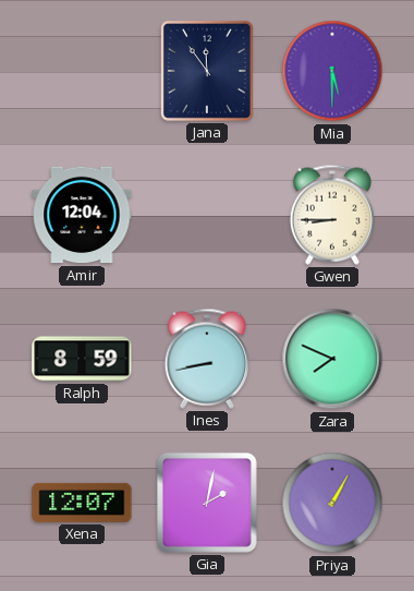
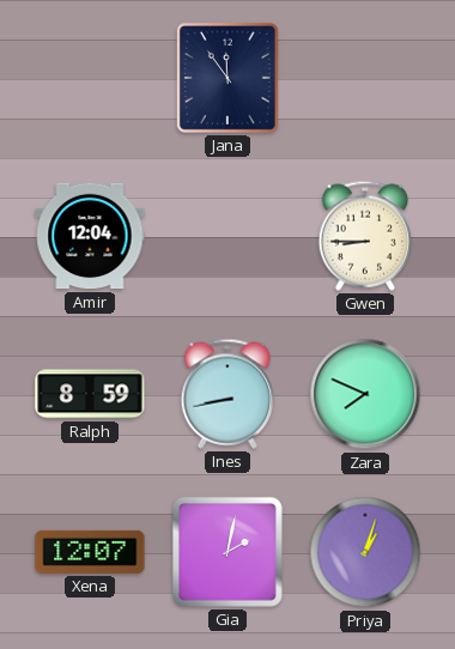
Mia: 5:30 -> none (332, 71)
Priya: 1:05 -> 1:03 (365, 552)
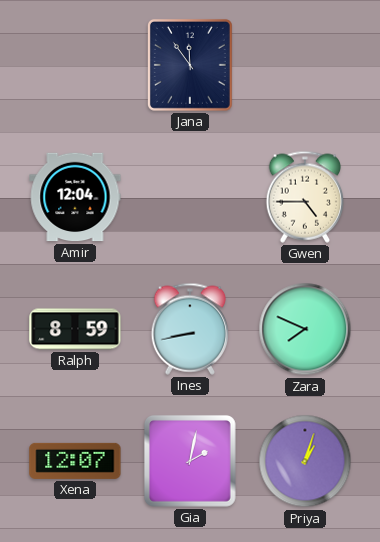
Gwen: 8:45 -> 4:45 (305, 197)
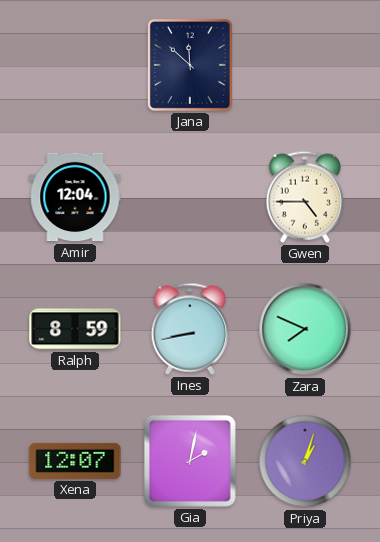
Jana: 11:54 -> 11:52 (190, 65)
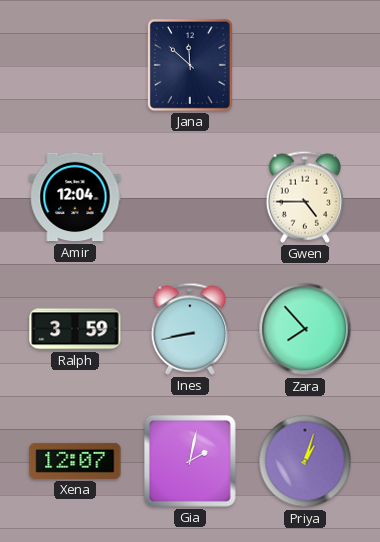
Ralph: 8:59 -> 3:59 (75, 329)
Zara: 7:49 -> 7:53 (305, 329)
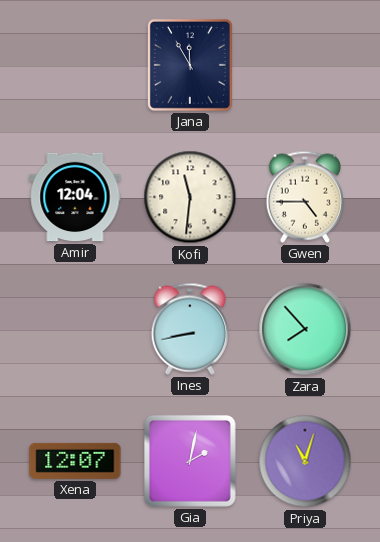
Jana: 11:52 -> 11:55 (190, 65)
Kofi: none -> 11:31 (190, 197)
Ralph: 3:59 -> none (75, 329)
Priya: 1:03 -> 11:03 (305, 461)
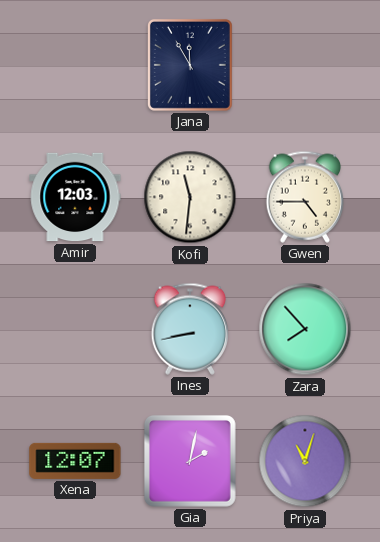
Amir: 12:04 -> 12:03 (75, 197)
